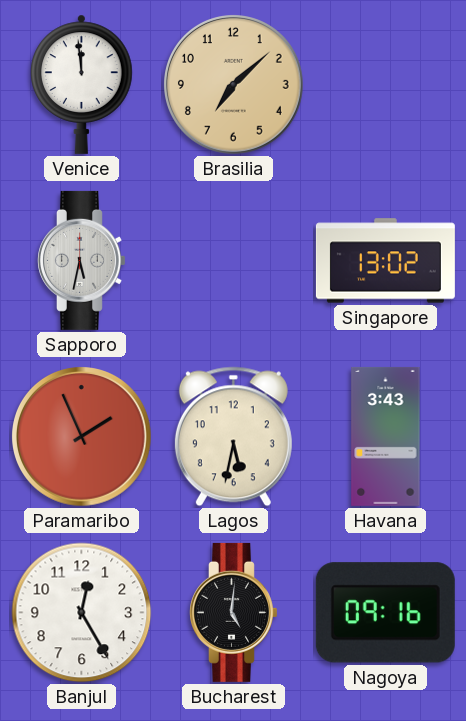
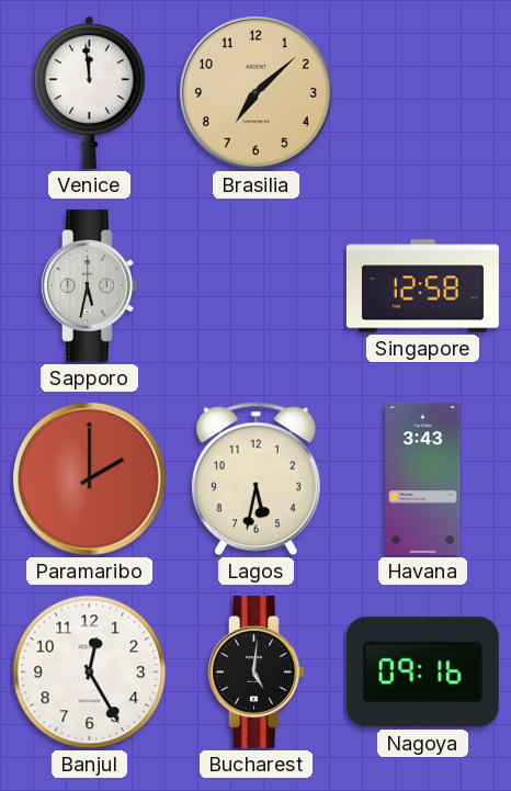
Singapore: 13:02 -> 12:58 (422, 286)
Paramaribo: 1:56 -> 2:00 (90, 479)
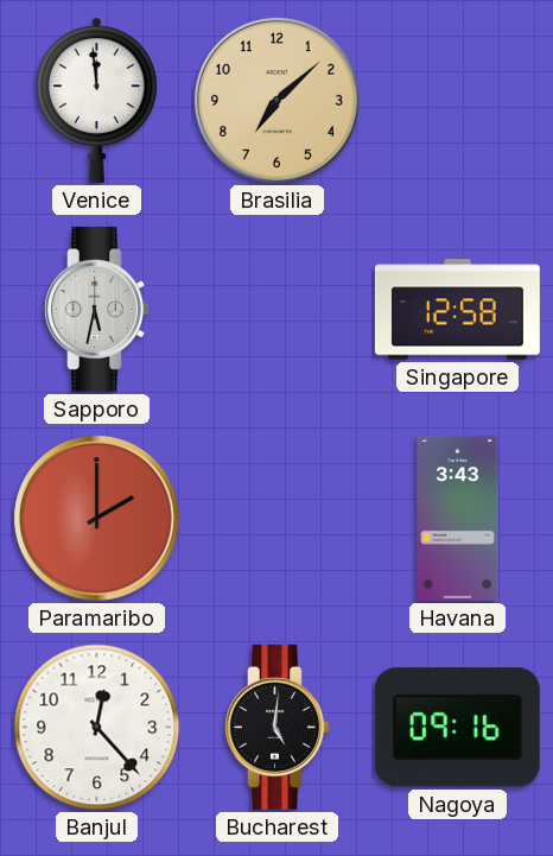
Lagos: 5:32 -> none (256, 479)
Banjul: 12:25 -> 12:23 (97, 728)
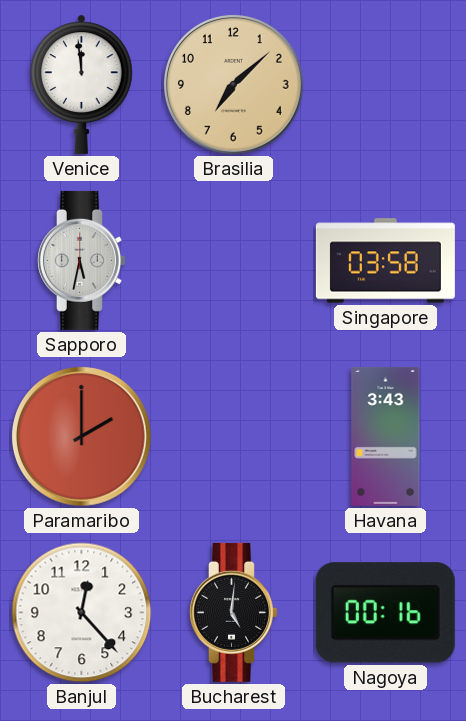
Singapore: 12:58 -> 03:58 (385, 261)
Nagoya: 09:16 -> 00:16 (385, 613)
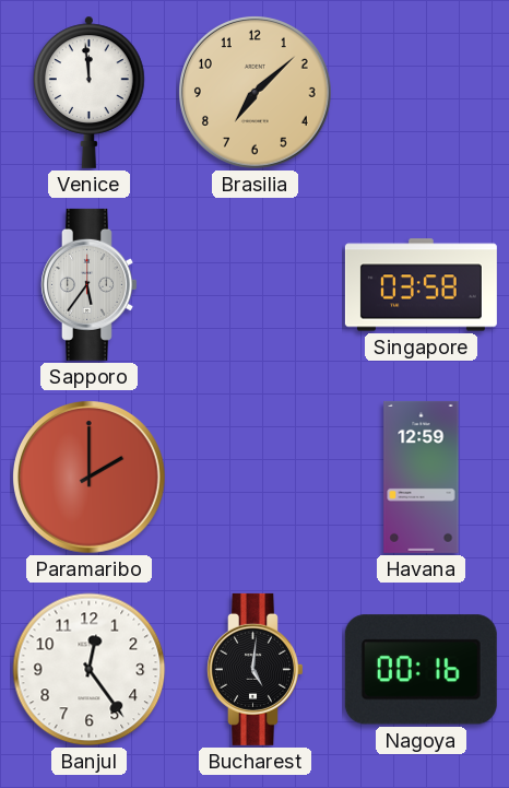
Sapporo: 5:32 -> 5:36 (90, 284)
Havana: 3:43 -> 12:59 (422, 477)
Banjul: 12:23 -> 12:24 (90, 670)
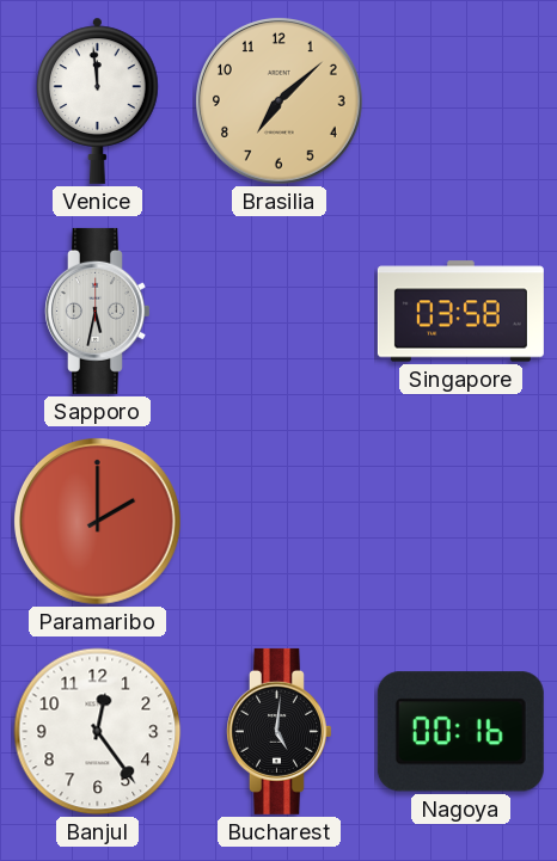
Sapporo: 5:36 -> 5:32 (98, 310)
Havana: 12:59 -> none (422, 477)
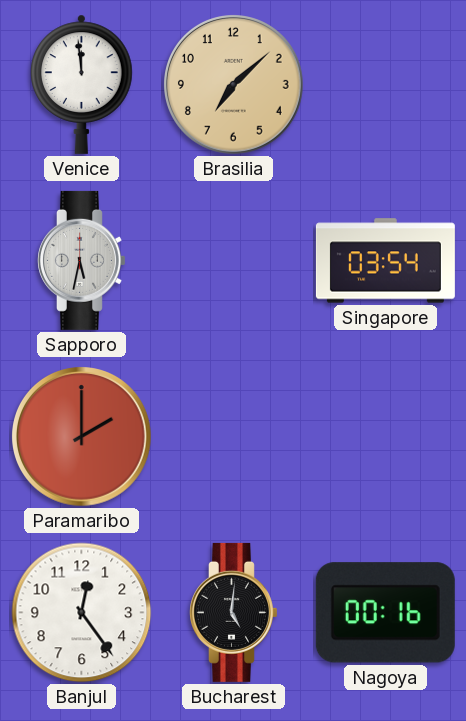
Singapore: 03:58 -> 03:54 (385, 261)
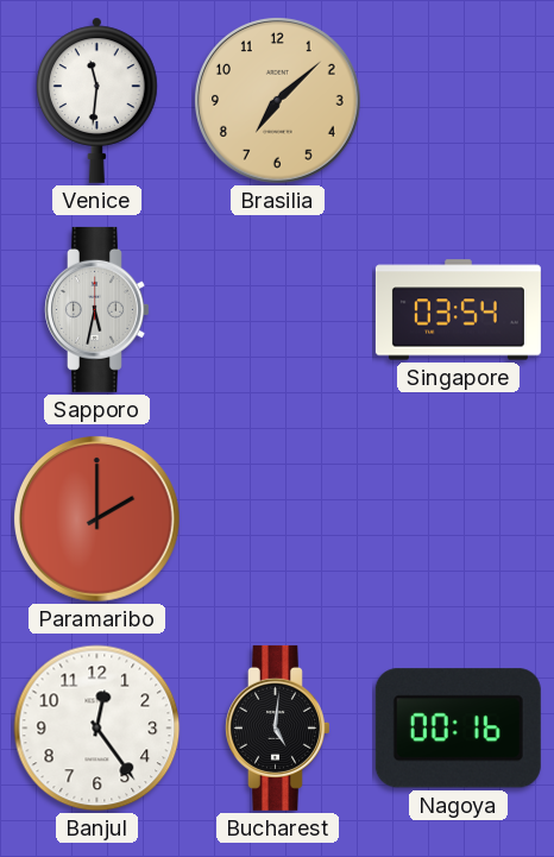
Venice: 11:59 -> 11:31 (97, 100)
